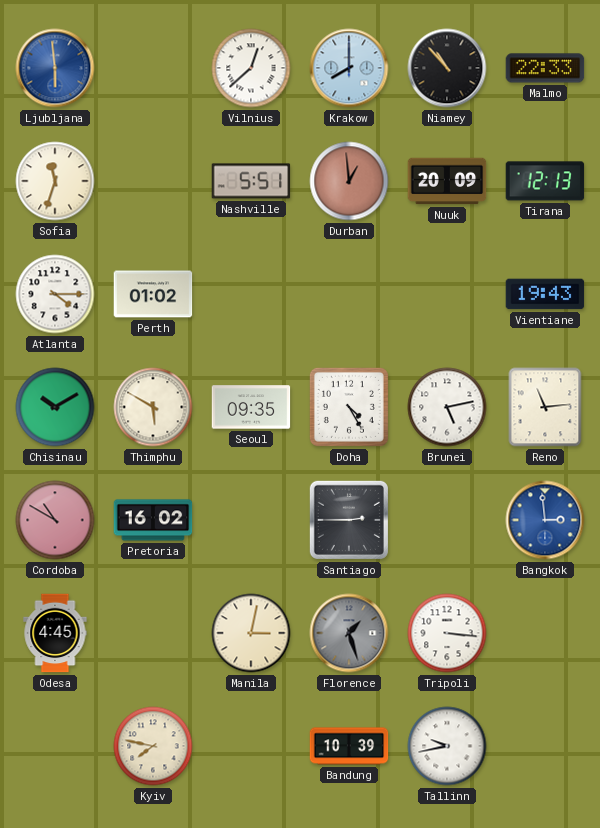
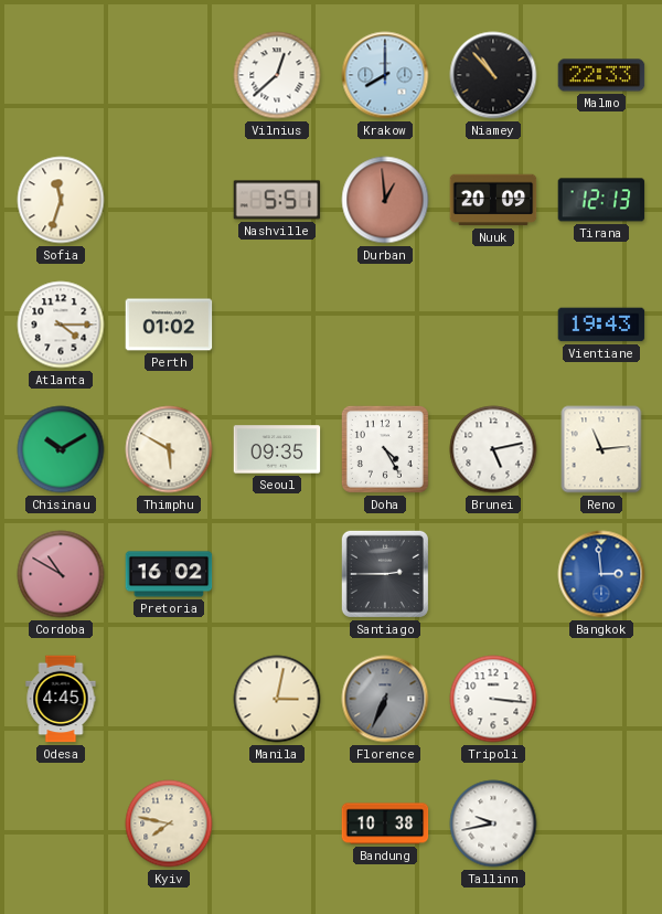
Ljubljana: 5:59 -> none (55, 68)
Florence: 1:27 -> 6:34 (385, 699)
Bandung: 10:39 -> 10:38 (385, 823)
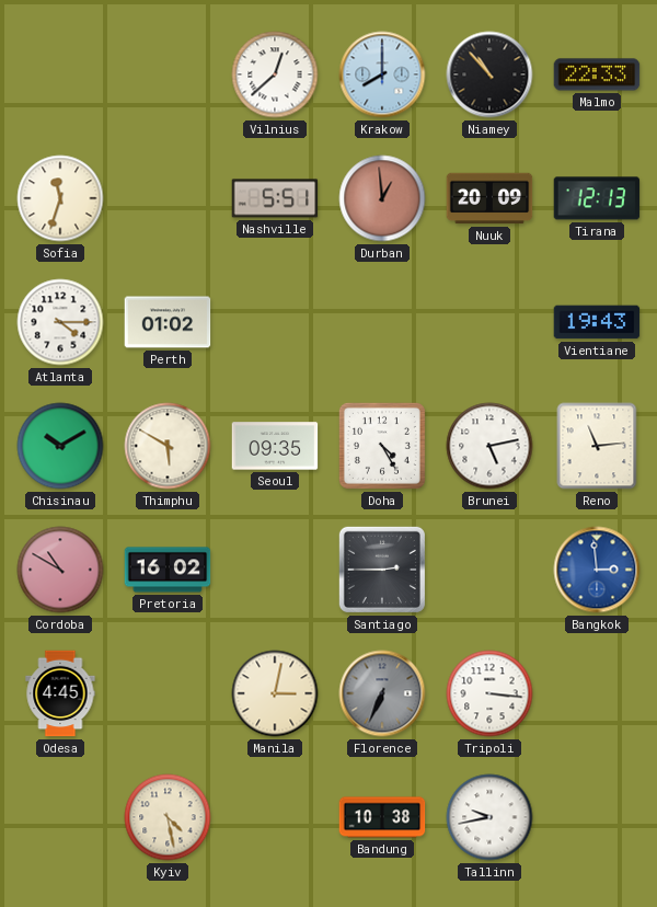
Kyiv: 7:47 -> 4:28 (168, 817)
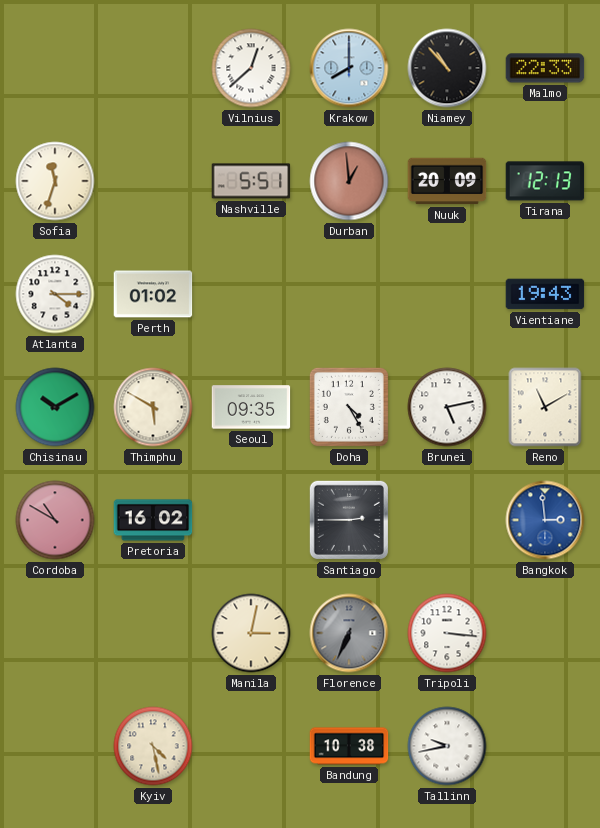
Reno: 11:14 -> 11:10 (545, 407)
Odesa: 4:45 -> none (60, 693)
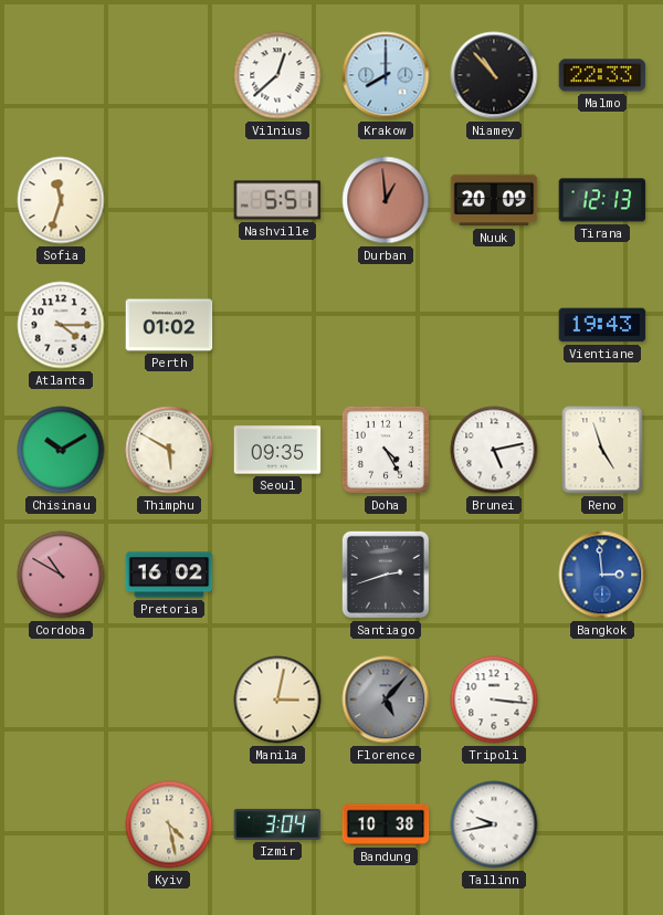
Reno: 11:10 -> 4:57 (602, 450)
Santiago: 2:45 -> 2:42 (386, 575)
Florence: 6:34 -> 5:07 (386, 700)
Izmir: none -> 3:04 (277, 824)
